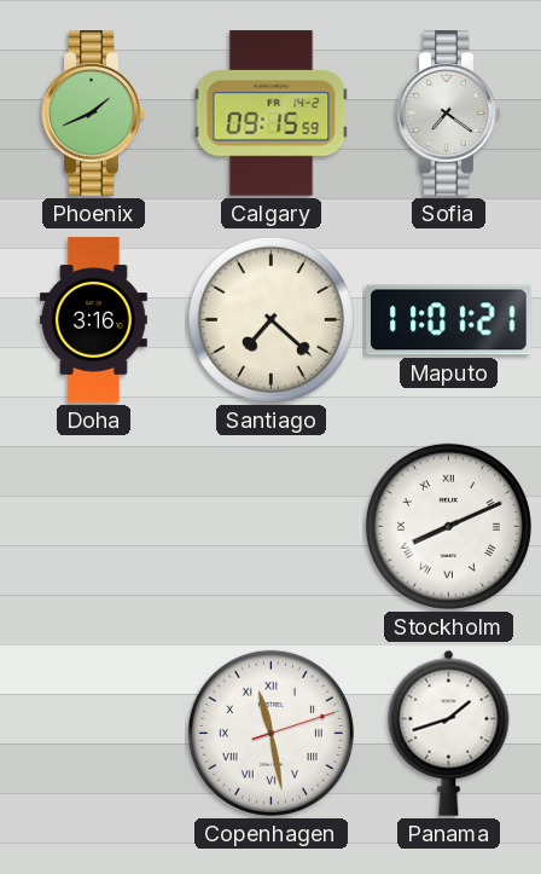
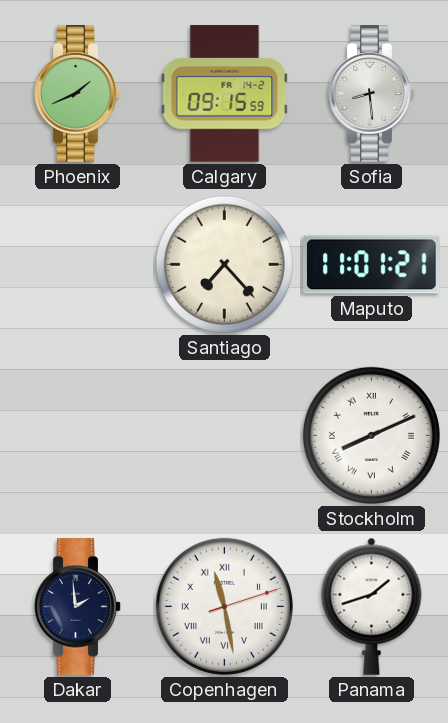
Sofia: 7:21 -> 8:29 (372, 94)
Doha: 3:16 -> none (93, 320)
Santiago: 7:22 -> 7:23 (224, 264)
Dakar: none -> 1:59 (78, 607)
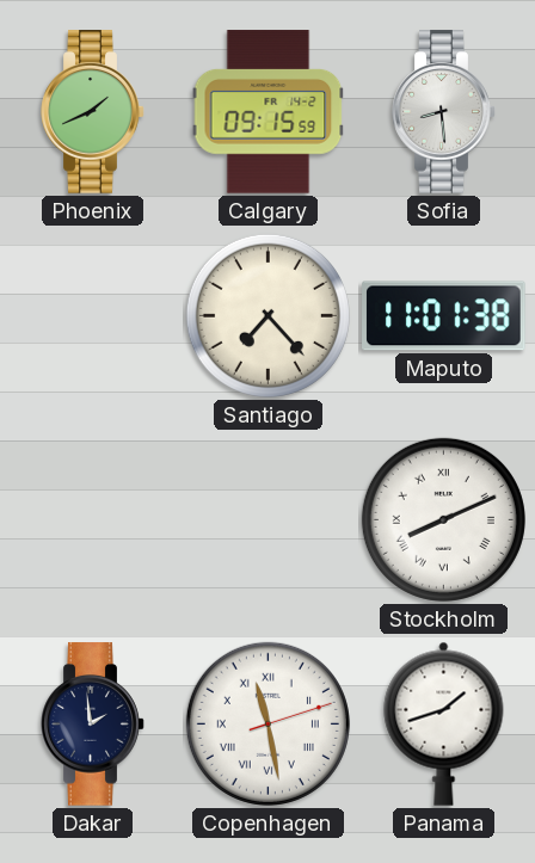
Maputo: 11:01:21 -> 11:01:38 (444, 316)
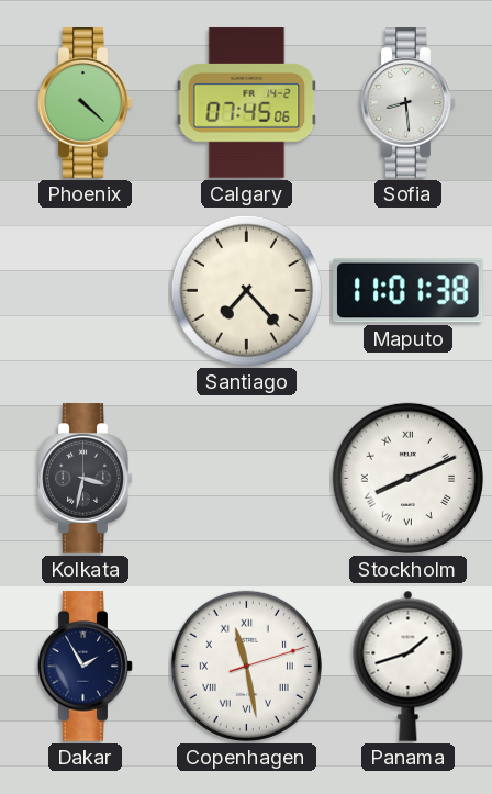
Phoenix: 1:41 -> 4:22 (86, 103)
Calgary: 09:15 -> 07:45 (247, 103)
Kolkata: none -> 3:32 (86, 479)
Dakar: 1:59 -> 1:55 (86, 667)
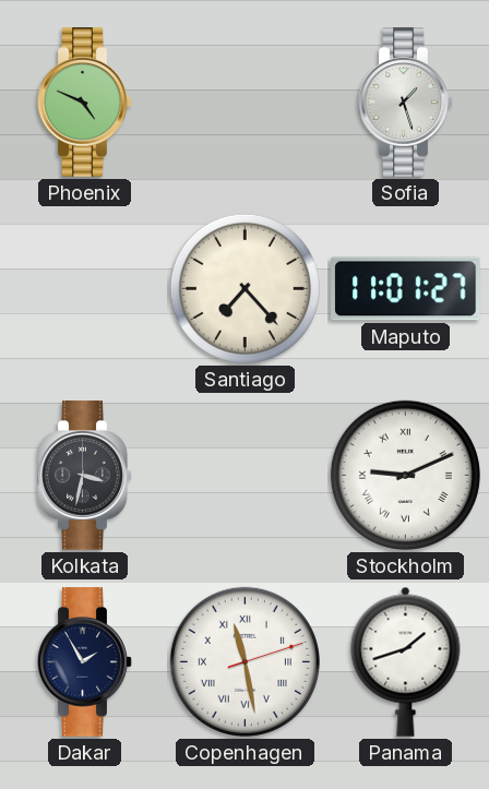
Phoenix: 4:22 -> 4:49 (85, 103)
Calgary: 07:45 -> none (247, 103)
Sofia: 8:29 -> 1:27 (406, 103)
Maputo: 11:01:38 -> 11:01:27 (406, 289)
Stockholm: 8:11 -> 9:11 (405, 475)
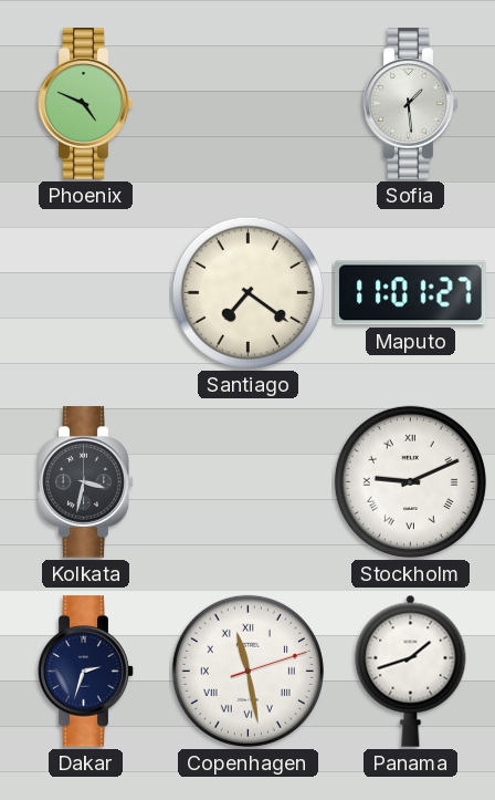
Sofia: 1:27 -> 1:29 (411, 104)
Santiago: 7:23 -> 7:21 (247, 292)
Dakar: 1:55 -> 2:33 (86, 672)
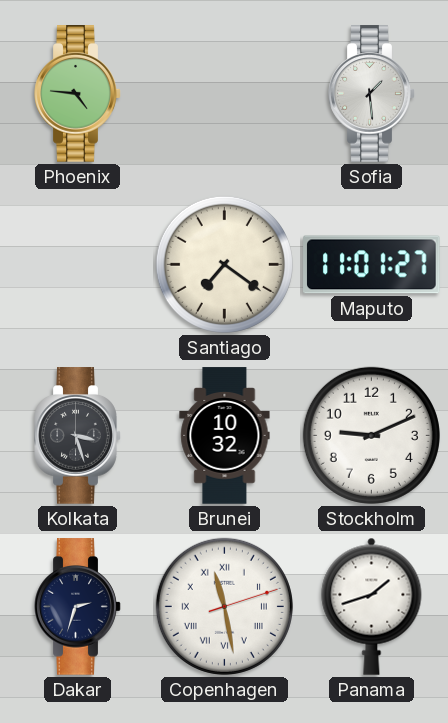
Phoenix: 4:49 -> 4:46 (78, 94)
Kolkata: 3:32 -> 3:27 (78, 436)
Brunei: none -> 10:32 (225, 436)
Stockholm numerals: Roman -> Arabic (371, 435)
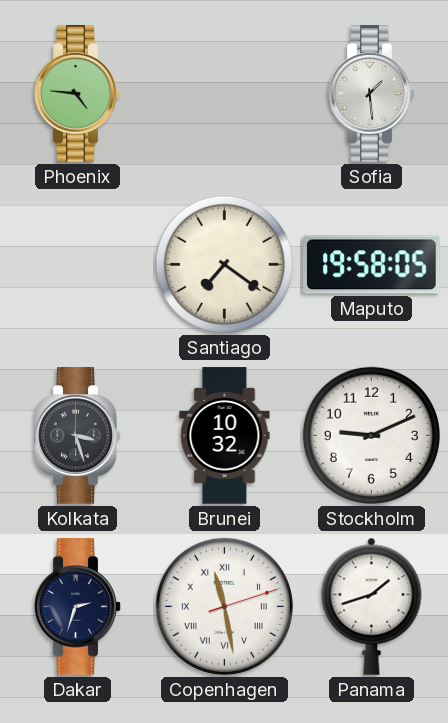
Maputo: 11:01 -> 19:58 (372, 265)
